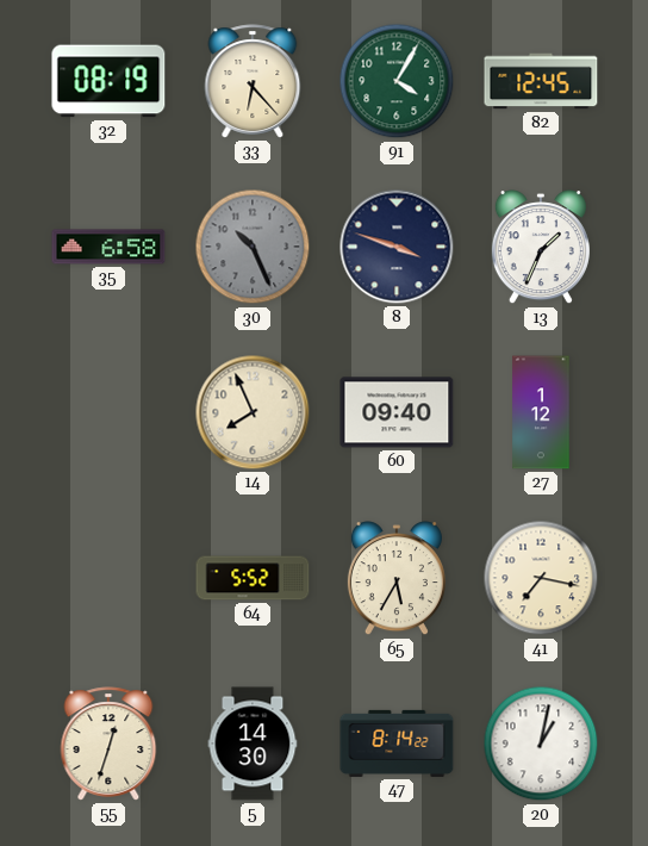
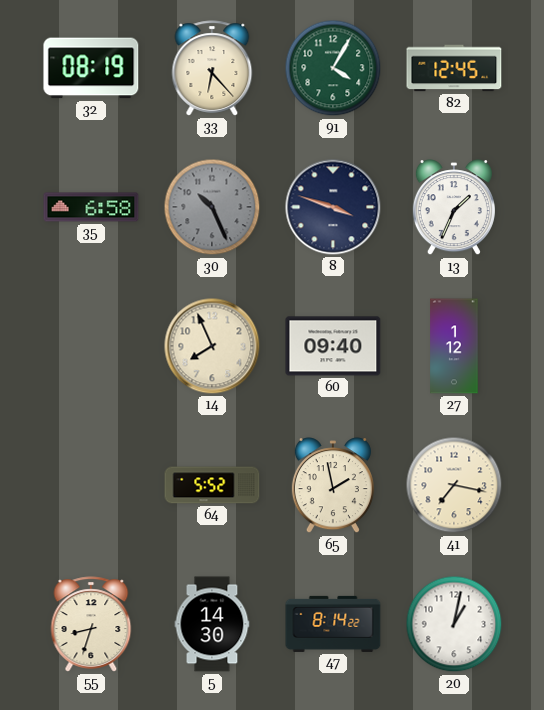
65: 5:35 -> 1:58 (333, 486)
55: 12:33 -> 8:33 (91, 624)
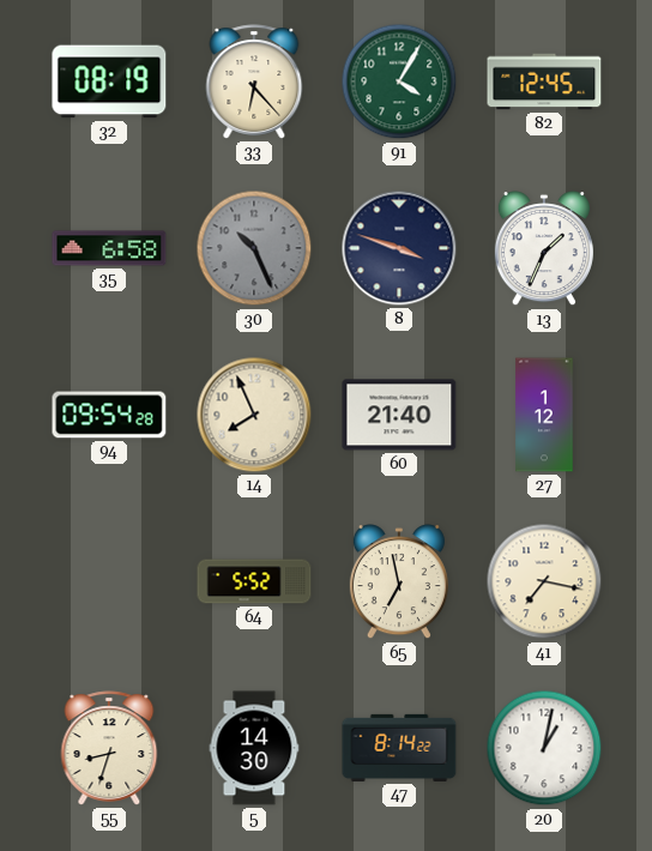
94: none -> 09:54 (109, 415)
60: 09:40 -> 21:40 (399, 415)
65: 1:58 -> 6:58 (399, 583)
